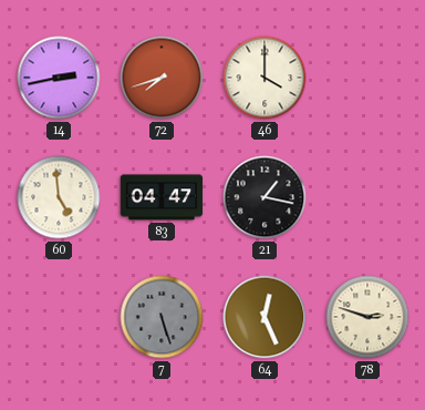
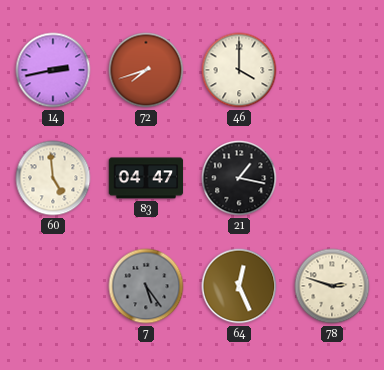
7: 5:27 -> 5:24 (146, 286)
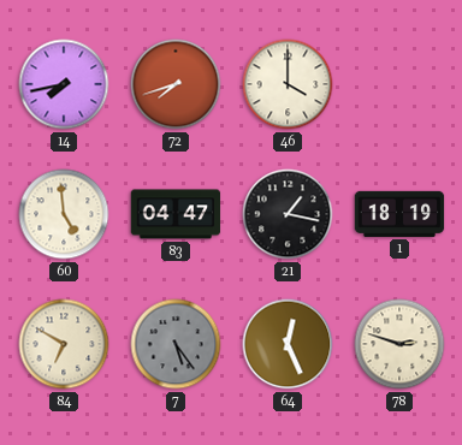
14: 2:43 -> 7:43 (64, 84)
1: none -> 18:19 (399, 214)
84: none -> 6:50 (64, 344)
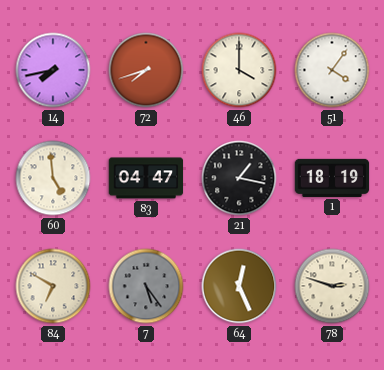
51: none -> 4:06 (332, 70)
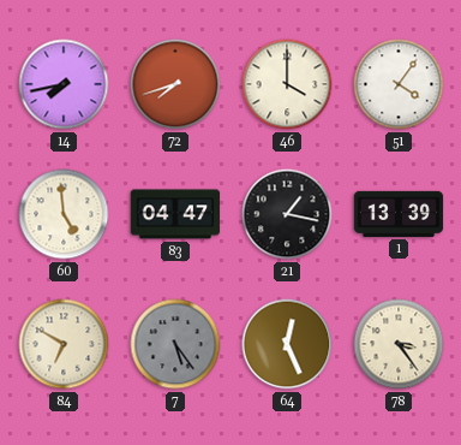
1: 18:19 -> 13:39 (399, 214)
78: 2:48 -> 3:24 (399, 344)
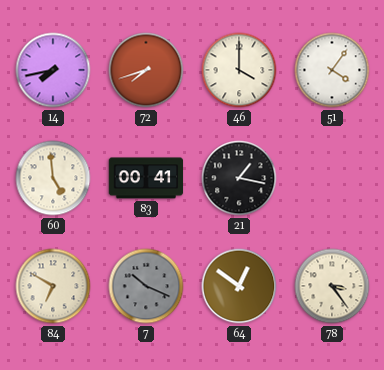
83: 04:47 -> 00:41 (146, 178)
1: 13:39 -> none (399, 214)
7: 5:24 -> 10:19 (146, 286)
64: 12:26 -> 12:51 (239, 286)
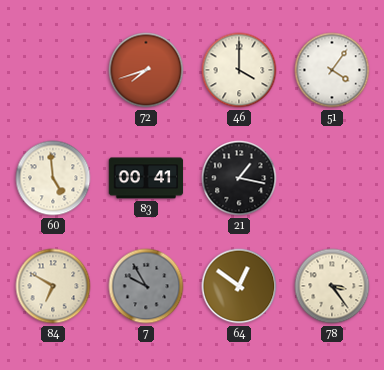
14: 7:43 -> none (53, 70)
7: 10:19 -> 9:55 (146, 286)
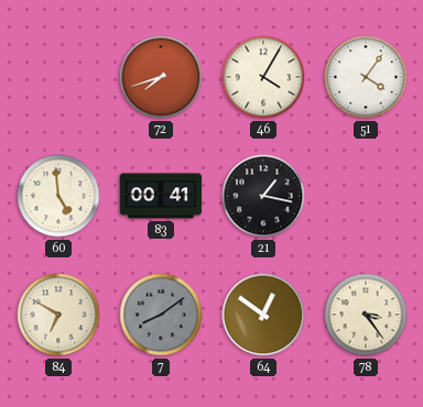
46: 4:00 -> 4:05 (263, 77)
7: 9:55 -> 8:09 (161, 315)
